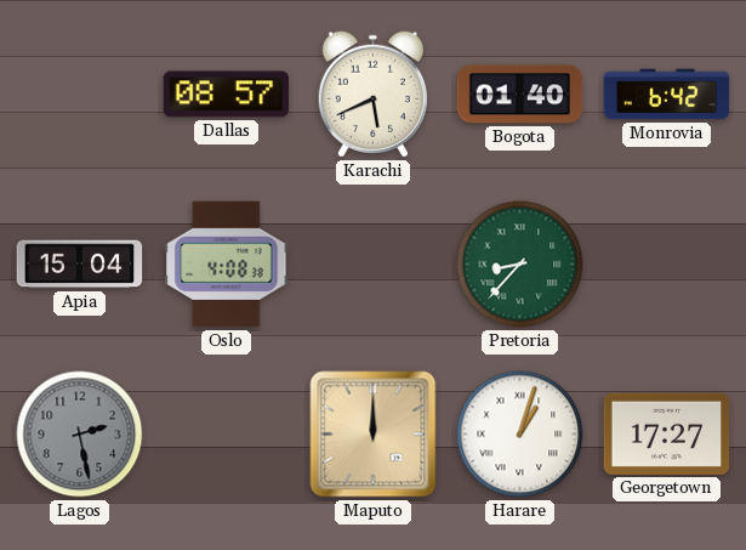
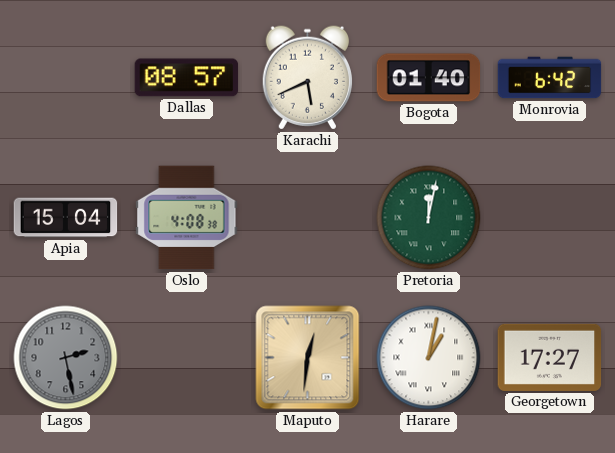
Pretoria: 8:37 -> 12:02 (429, 218)
Maputo: 12:00 -> 12:31 (308, 358)
Harare: 1:03 -> 1:02 (429, 358)
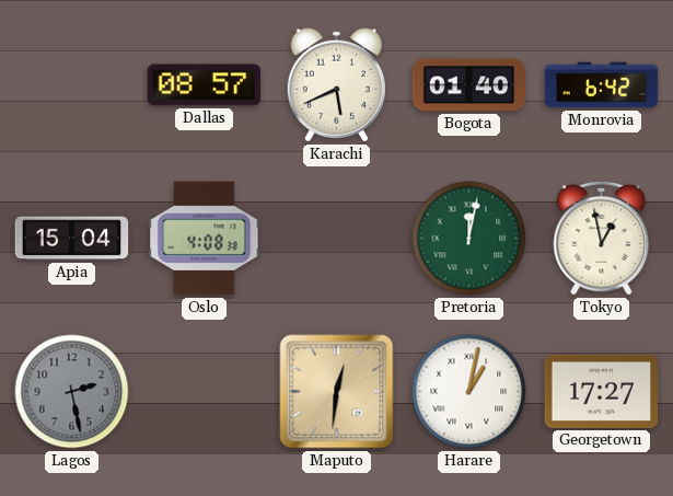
Tokyo: none -> 12:58 (602, 238)
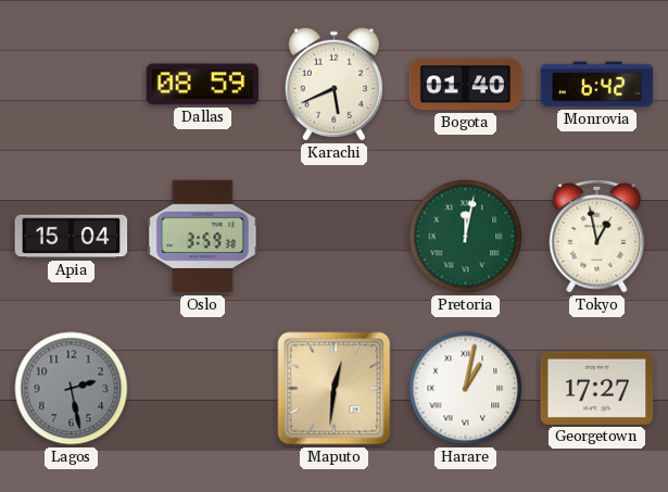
Dallas: 08:57 -> 08:59 (203, 85)
Oslo: 4:08 -> 3:59 (203, 237)
